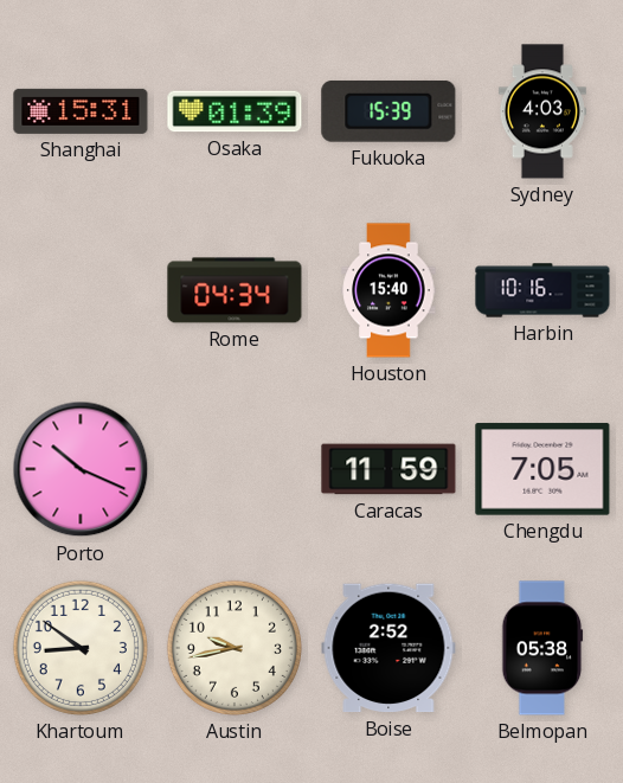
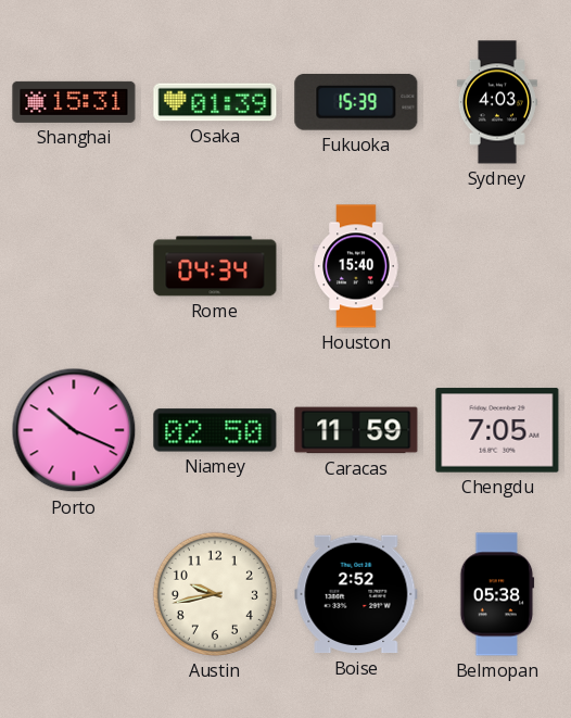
Harbin: 10:16 -> none (542, 290)
Niamey: none -> 02:50 (215, 430)
Khartoum: 8:51 -> none (81, 648)
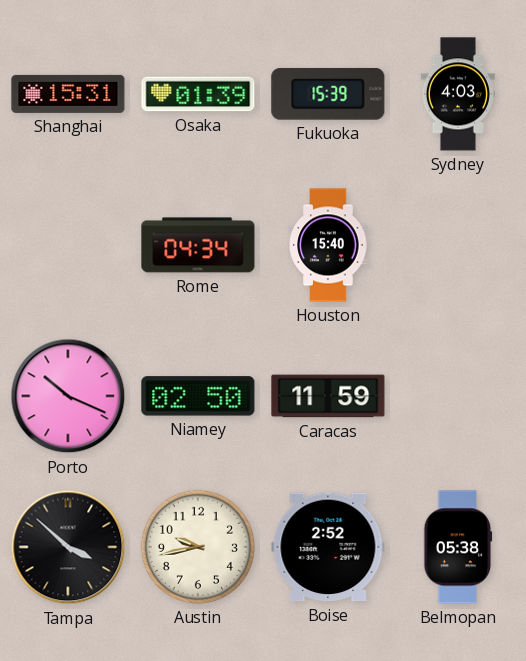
Chengdu: 7:05 -> none (497, 430)
Tampa: none -> 3:52 (68, 547)
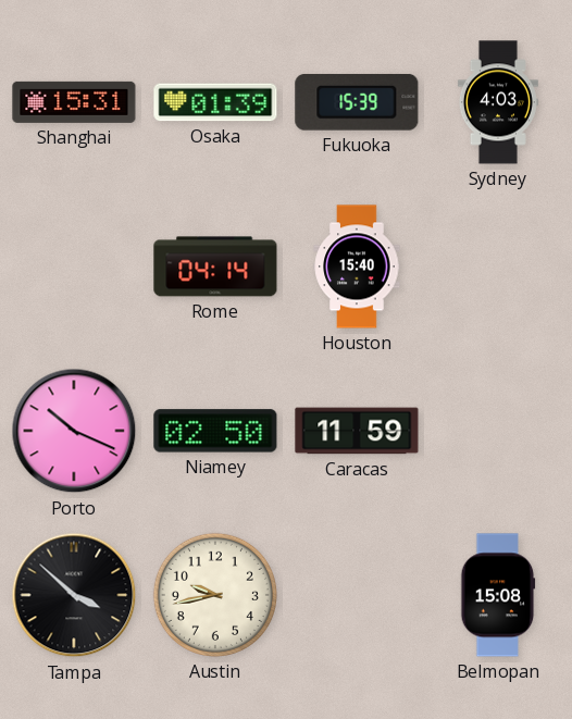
Rome: 04:34 -> 04:14 (215, 266)
Boise: 2:52 -> none (328, 547)
Belmopan: 05:38 -> 15:08 (498, 595)
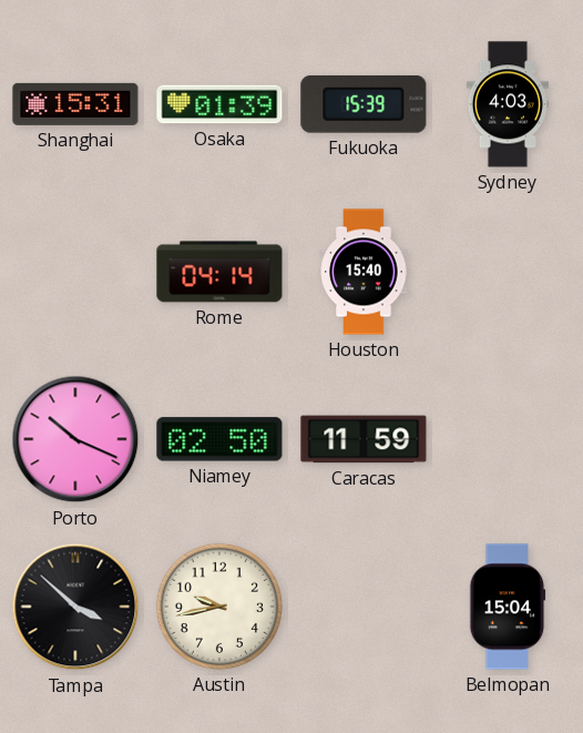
Belmopan: 15:08 -> 15:04 (508, 607)
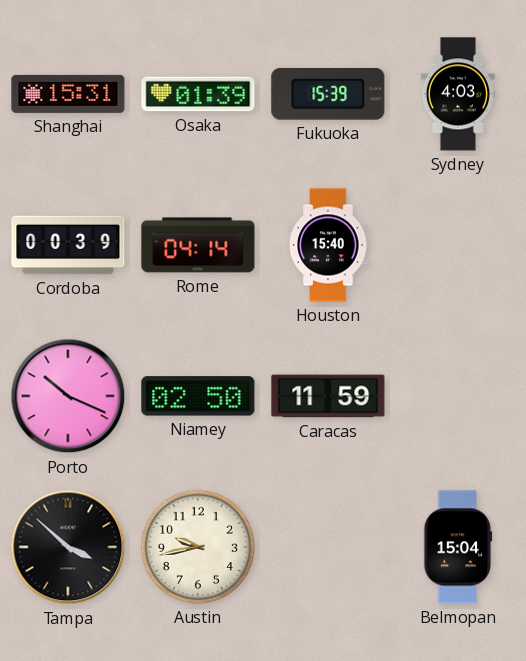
Cordoba: none -> 00:39 (68, 245)
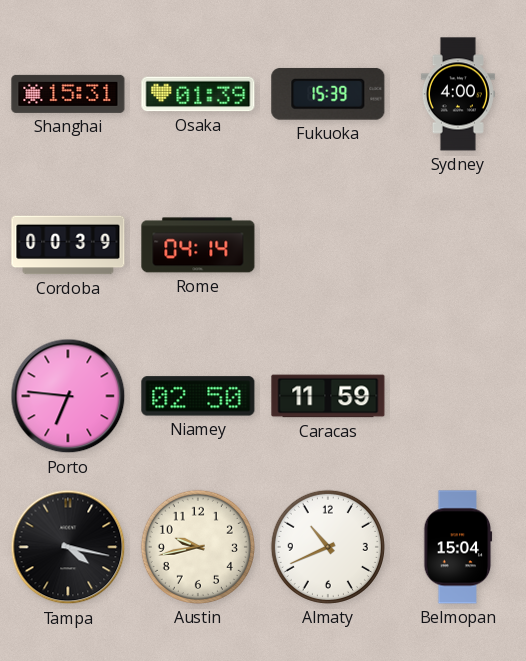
Sydney: 4:03 -> 4:00 (458, 94)
Houston: 15:40 -> none (328, 245)
Porto: 10:19 -> 6:46 (68, 396)
Tampa: 3:52 -> 4:17 (68, 547)
Almaty: none -> 10:41 (328, 547)
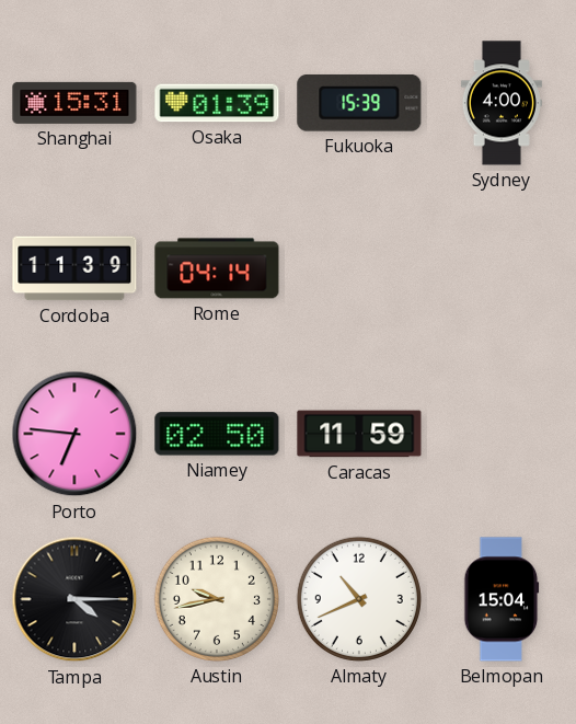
Cordoba: 00:39 -> 11:39 (74, 268)
Tampa: 4:17 -> 4:15 (74, 599)
